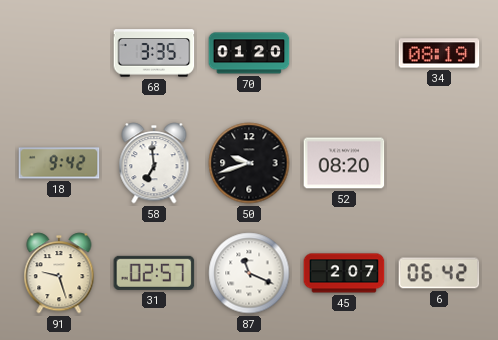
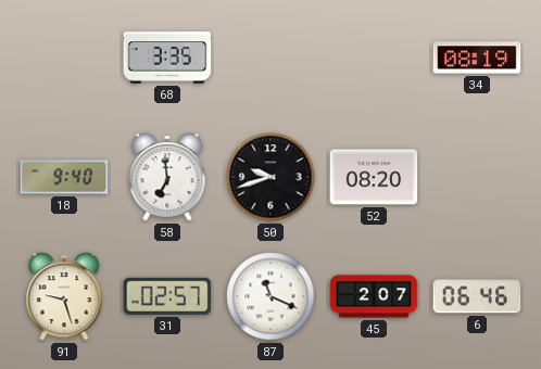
70: 01:20 -> none (249, 53)
18: 9:42 -> 9:40 (64, 177)
6: 06:42 -> 06:46 (477, 296)
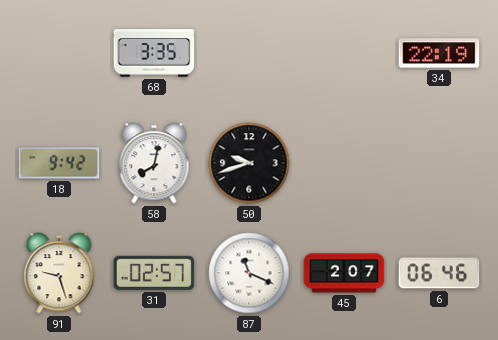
34: 08:19 -> 22:19 (439, 53)
18: 9:40 -> 9:42 (59, 163)
58: 6:59 -> 8:02 (154, 163)
52: 08:20 -> none (374, 177)
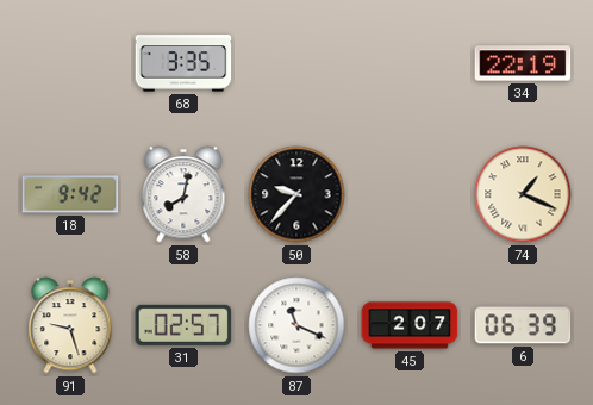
50: 9:42 -> 9:37 (296, 194)
74: none -> 1:19 (523, 194)
6: 06:46 -> 06:39 (523, 325)
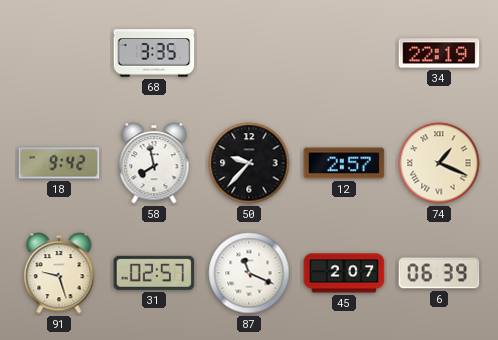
58: 8:02 -> 7:58 (154, 163)
12: none -> 2:57 (344, 163)
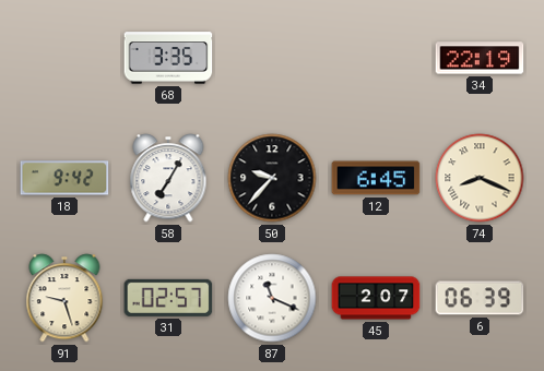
58: 7:58 -> 7:05 (168, 178)
12: 2:57 -> 6:45 (376, 178)
74: 1:19 -> 8:19 (480, 178)
